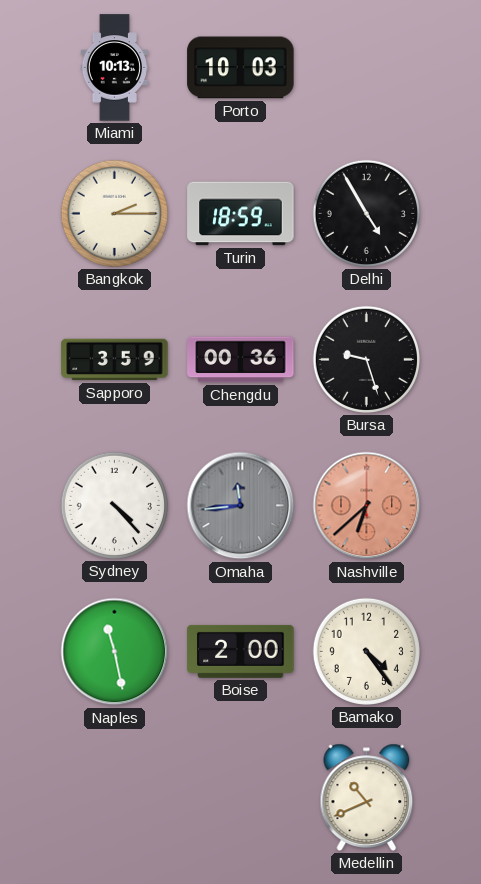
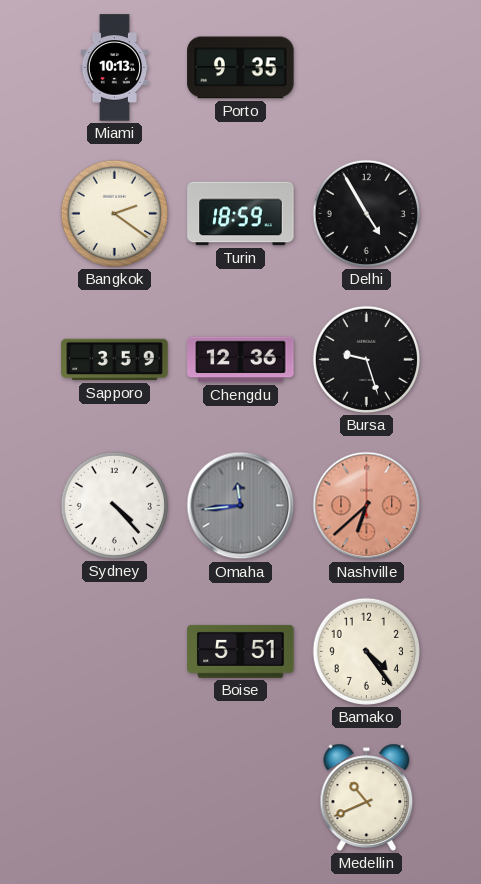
Porto: 10:03 -> 9:35 (241, 68)
Bangkok: 2:15 -> 2:21 (114, 213)
Chengdu: 00:36 -> 12:36 (241, 360)
Naples: 11:28 -> none (115, 652)
Boise: 2:00 -> 5:51 (241, 651)
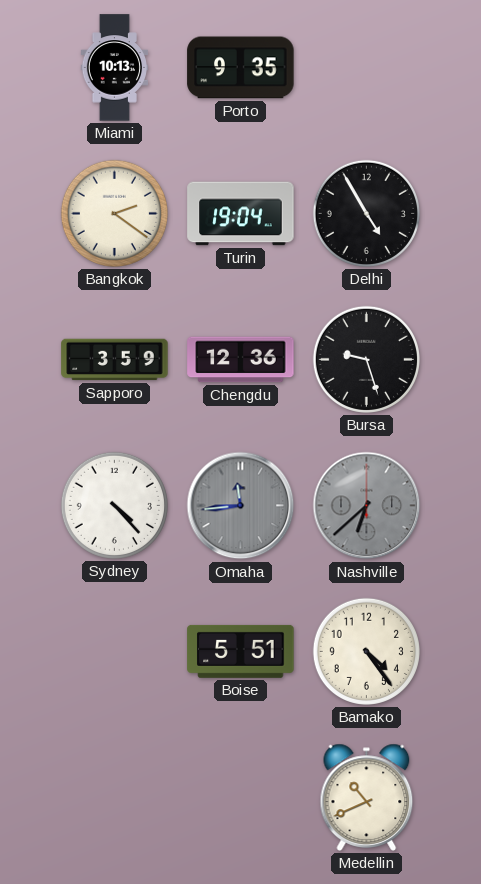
Turin: 18:59 -> 19:04 (241, 214)
Nashville dial: salmon -> grey (367, 506)
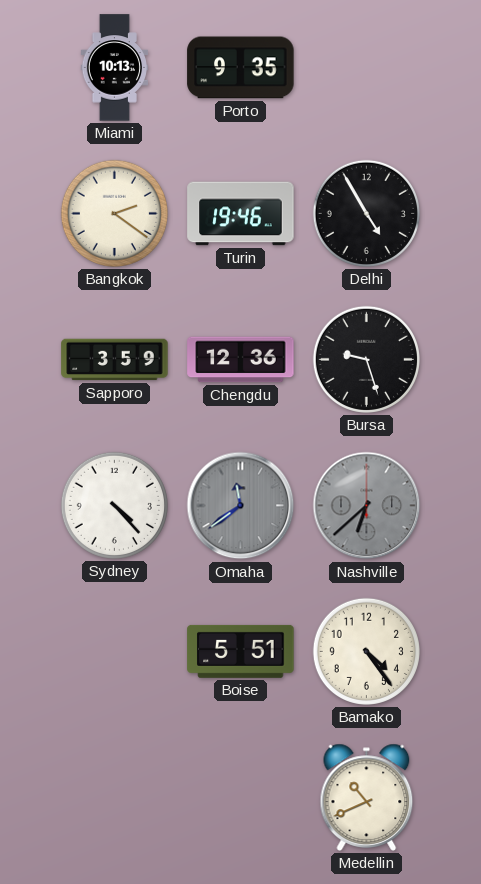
Turin: 19:04 -> 19:46 (241, 214)
Omaha: 11:44 -> 11:39 (241, 506)
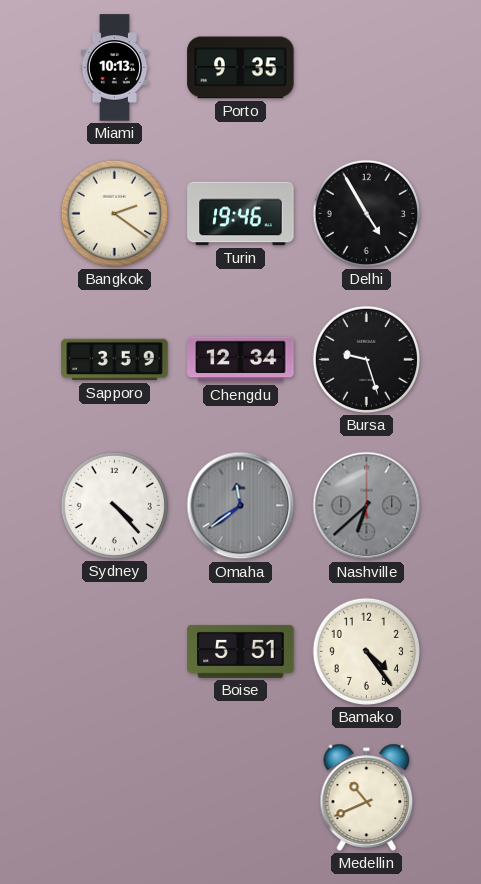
Chengdu: 12:36 -> 12:34 (241, 360)
